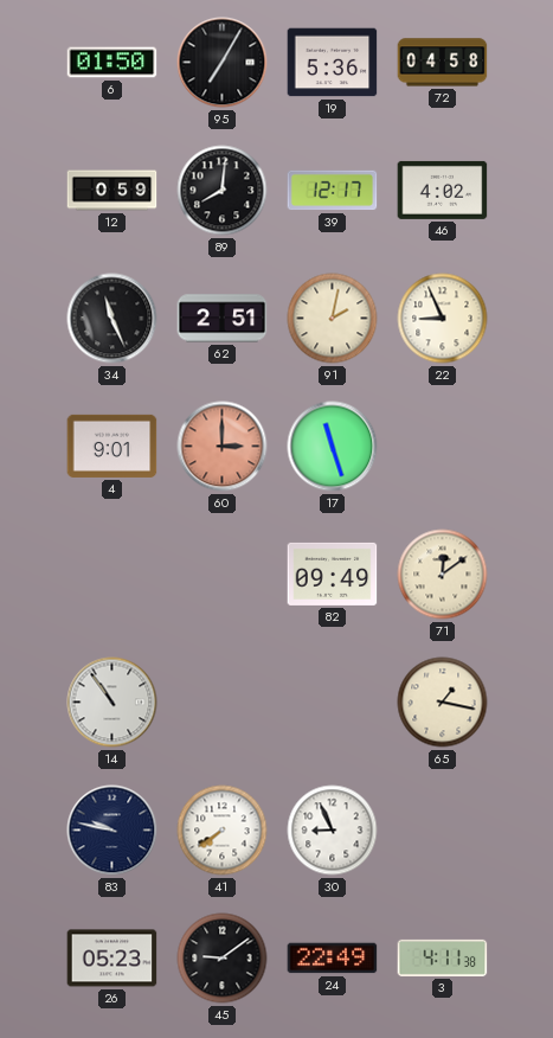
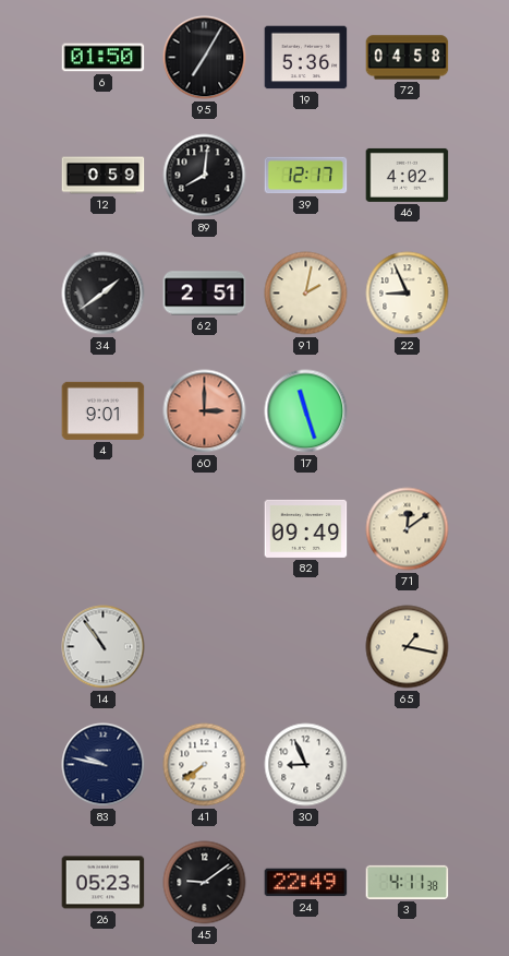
34: 11:26 -> 1:39 (104, 294)
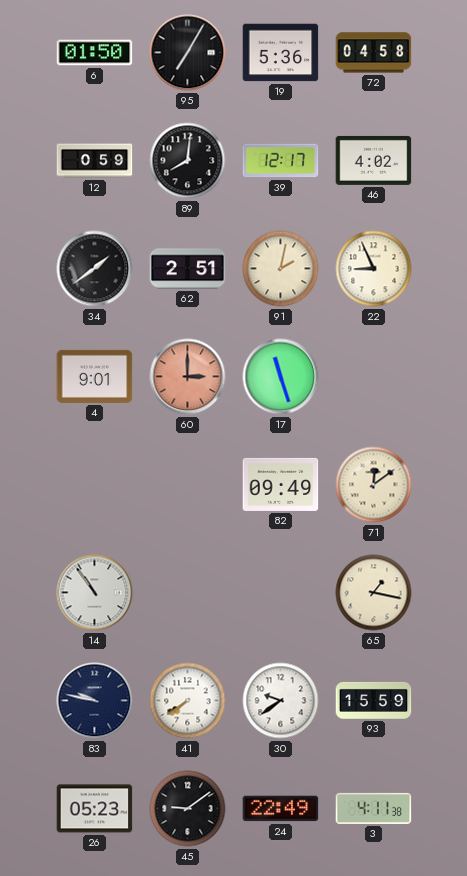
30: 8:56 -> 9:39 (281, 701)
93: none -> 15:59 (374, 700)
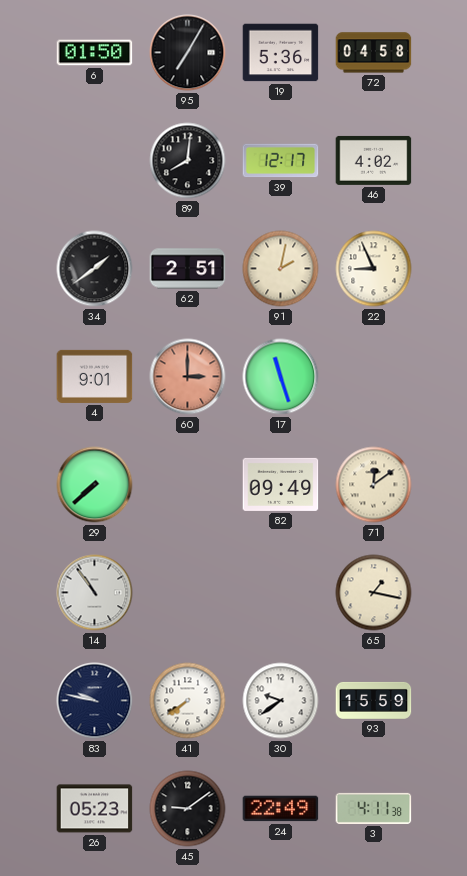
12: 0:59 -> none (95, 161)
29: none -> 7:38 (95, 485)
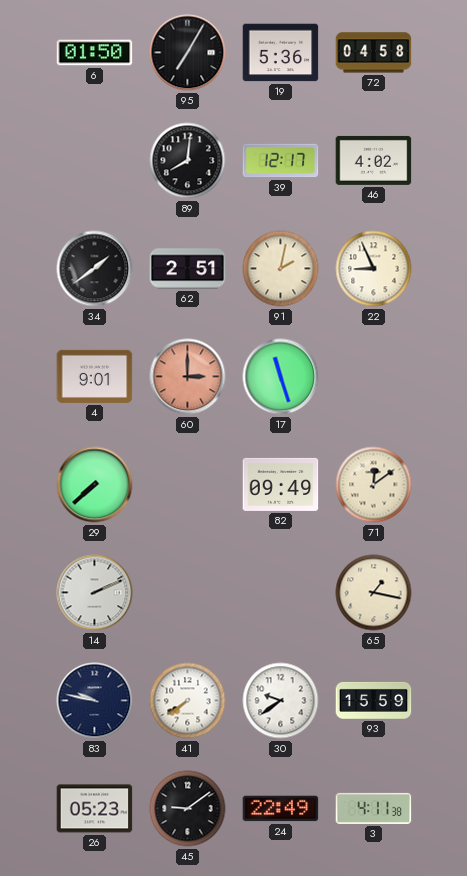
14: 10:54 -> 2:11 (95, 593)
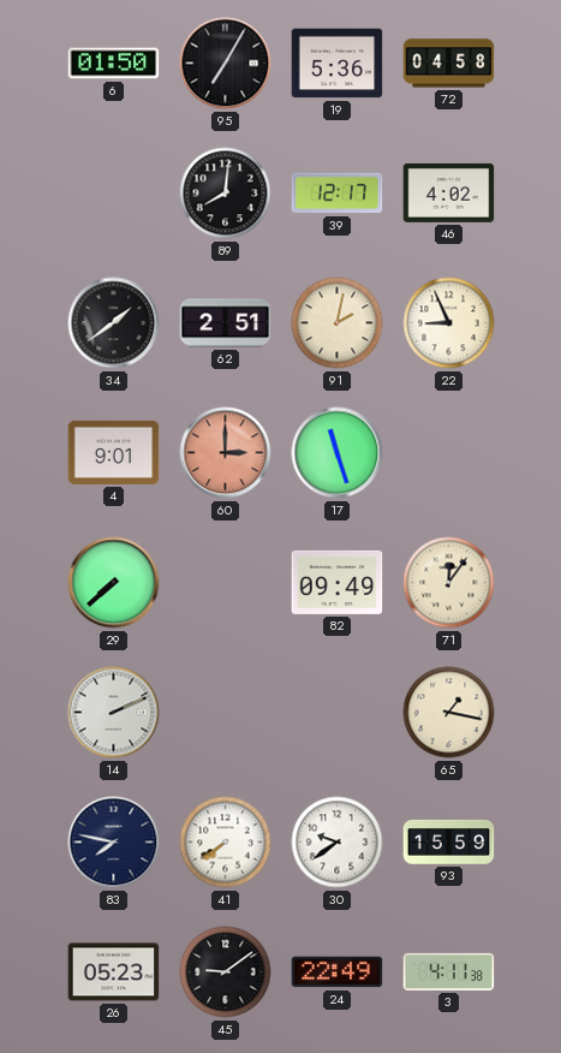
71: 12:09 -> 12:06 (449, 583)
83: 9:47 -> 7:47 (114, 843)
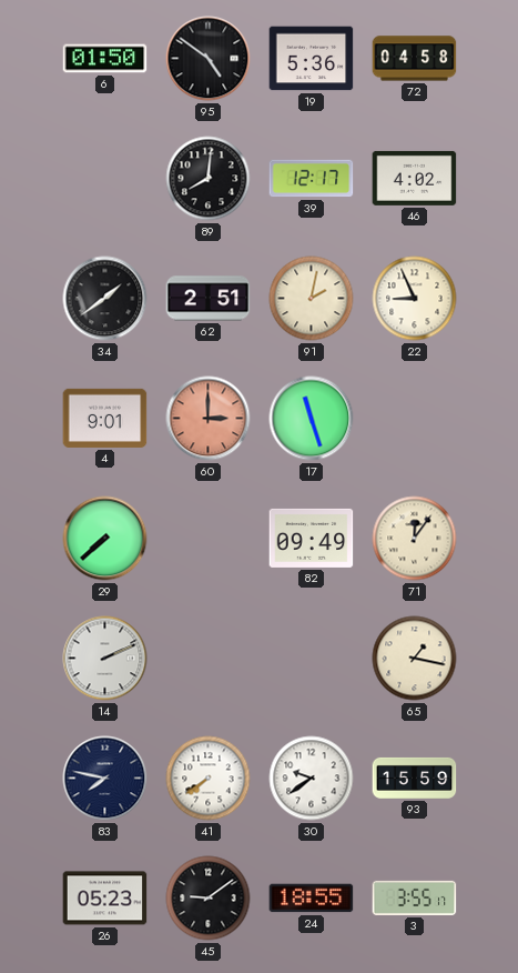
95: 7:05 -> 4:51 (209, 59)
24: 22:49 -> 18:55 (312, 899)
3: 4:11 -> 3:55 (415, 897)
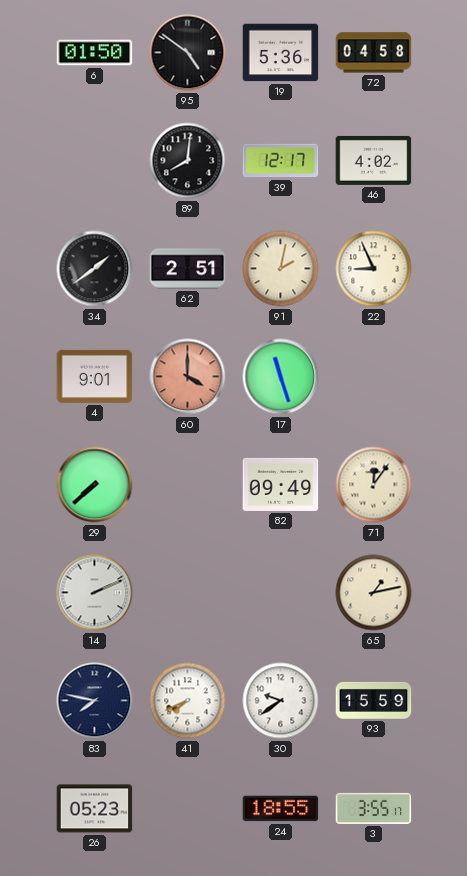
60: 3:00 -> 4:00 (188, 377)
65: 1:17 -> 1:13 (374, 593)
41: 7:39 -> 7:41 (188, 701)
45: 9:09 -> none (209, 899)
